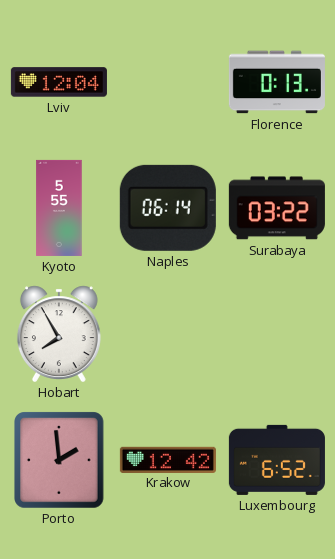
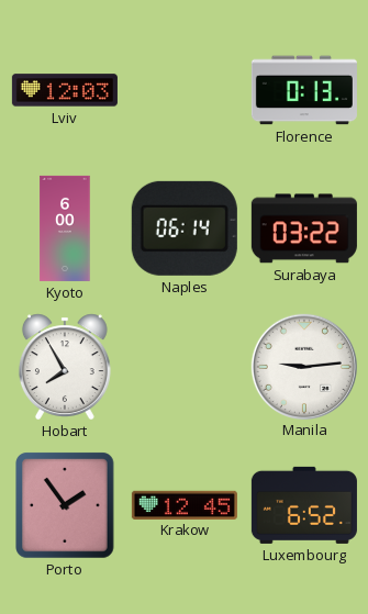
Lviv: 12:04 -> 12:03 (65, 90)
Kyoto: 5:55 -> 6:00 (65, 228)
Manila: none -> 9:14 (303, 366)
Porto: 1:59 -> 1:54 (65, 505)
Krakow: 12:42 -> 12:45 (185, 504)
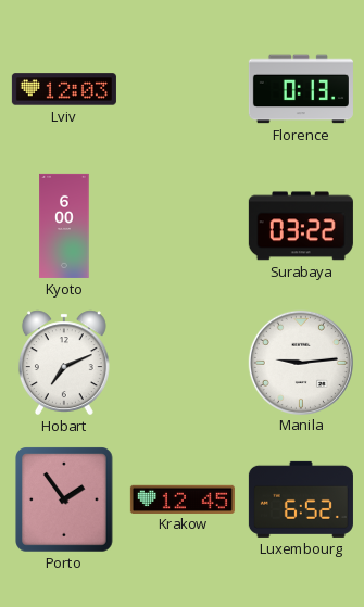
Naples: 06:14 -> none (185, 228)
Hobart: 7:55 -> 7:11 (64, 363)
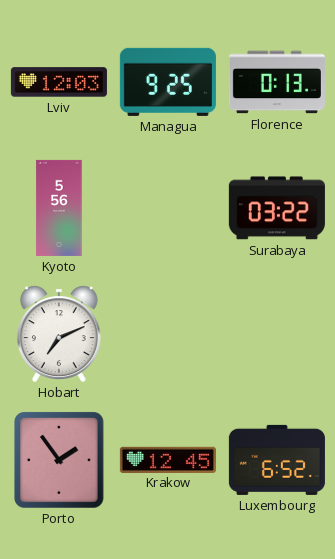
Managua: none -> 9:25 (168, 82)
Kyoto: 6:00 -> 5:56 (59, 208)
Manila: 9:14 -> none (300, 362)
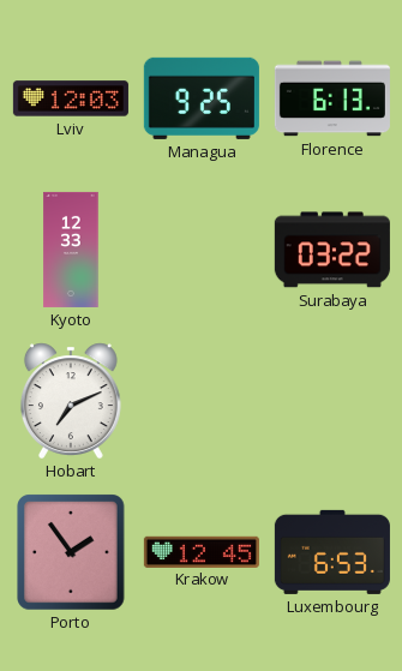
Florence: 0:13 -> 6:13 (332, 98)
Kyoto: 5:56 -> 12:33 (71, 250)
Luxembourg: 6:52 -> 6:53 (332, 552)
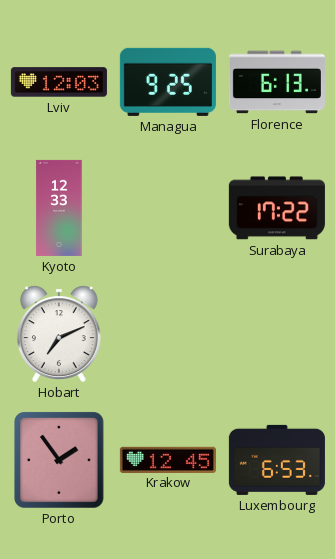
Surabaya: 03:22 -> 17:22 (277, 208)
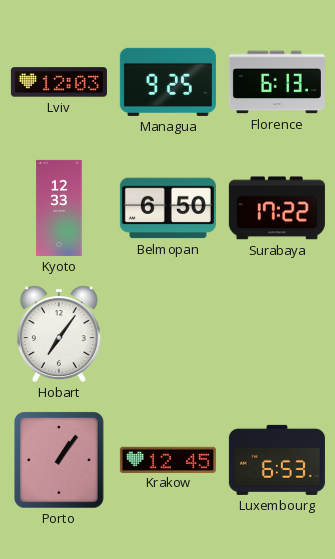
Belmopan: none -> 6:50 (168, 208)
Hobart: 7:11 -> 7:06 (59, 334)
Porto: 1:54 -> 1:06 (59, 460)
